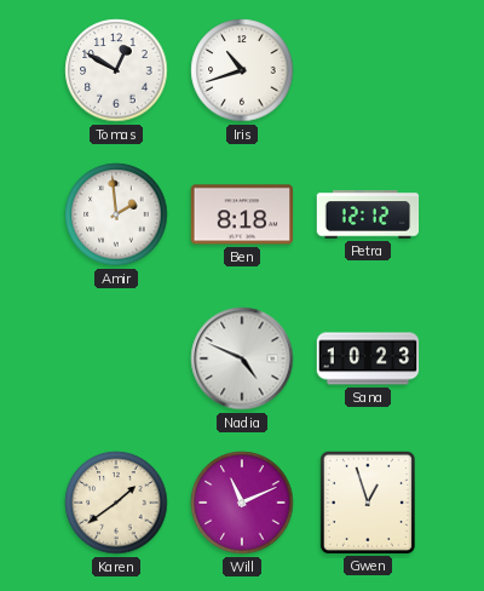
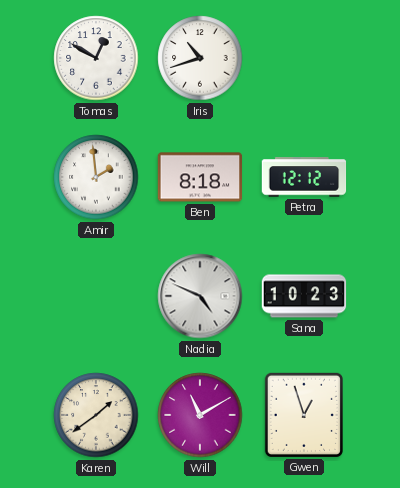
Will: 11:11 -> 11:10 (200, 415)
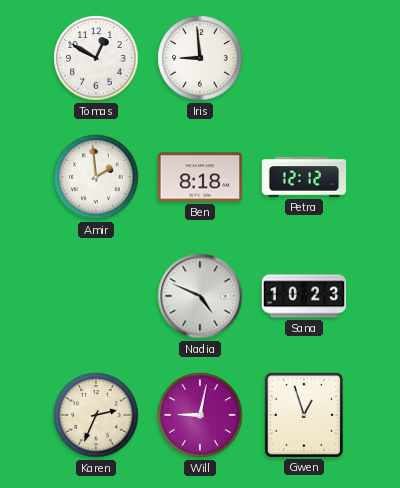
Iris: 10:42 -> 8:59 (200, 58)
Karen: 1:39 -> 2:34 (96, 415)
Will: 11:10 -> 9:02 (200, 415)
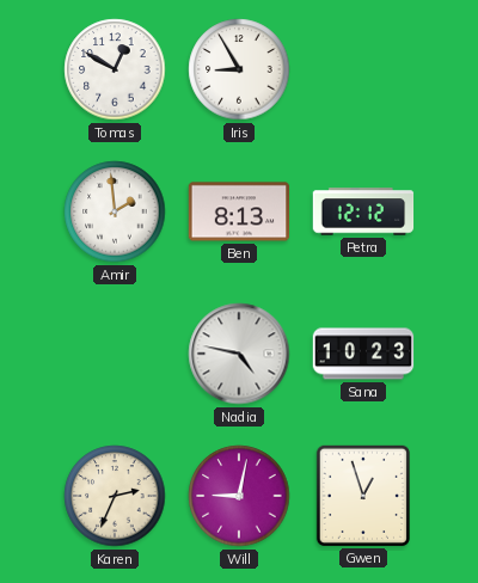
Iris: 8:59 -> 8:55 (239, 69)
Ben: 8:18 -> 8:13 (239, 211)
Nadia: 4:49 -> 4:47 (239, 354)
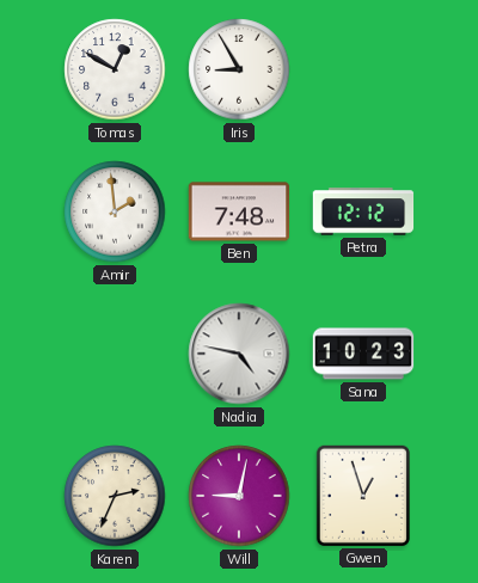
Ben: 8:13 -> 7:48 (239, 211)
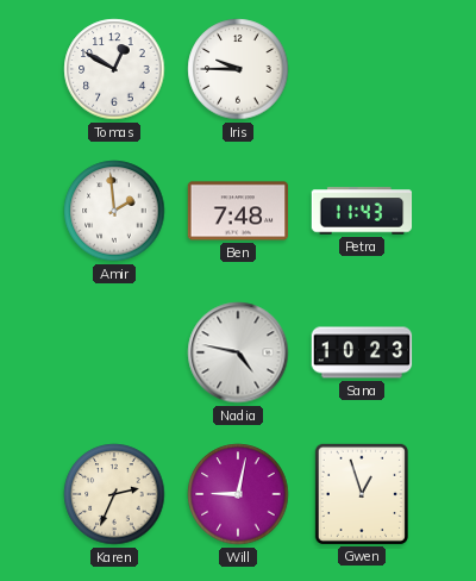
Iris: 8:55 -> 9:45 (238, 69)
Petra: 12:12 -> 11:43 (362, 211)
